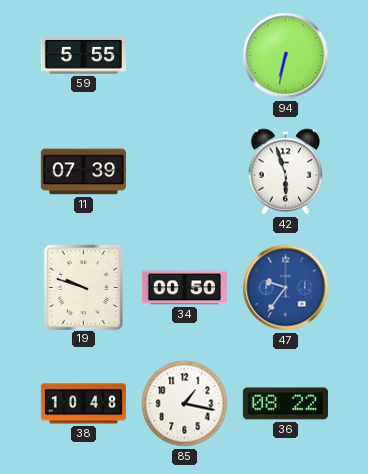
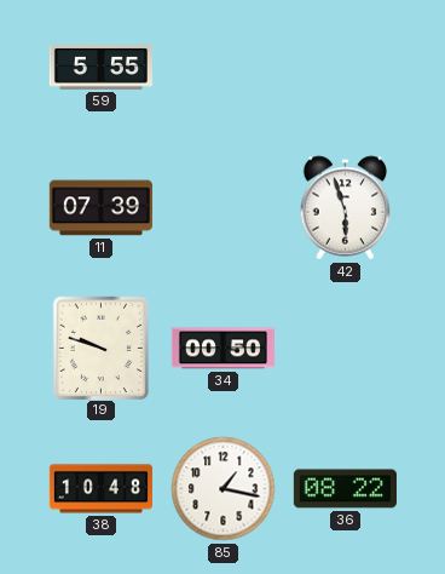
94: 6:32 -> none (286, 56)
47: 9:36 -> none (286, 288)
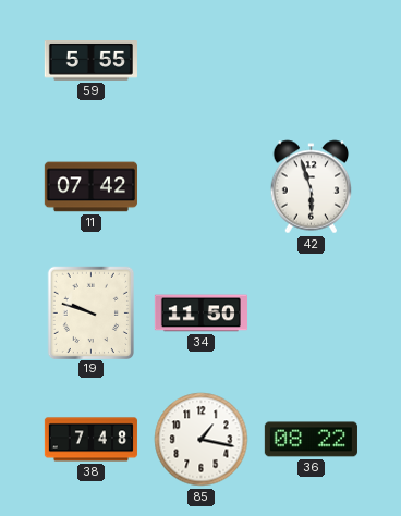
11: 07:39 -> 07:42 (90, 187)
34: 00:50 -> 11:50 (200, 314)
38: 10:48 -> 7:48 (90, 440)
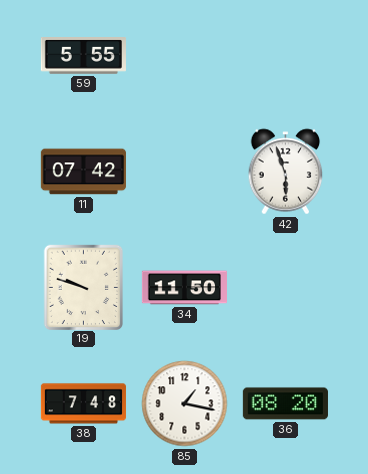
36: 08:22 -> 08:20 (285, 404)
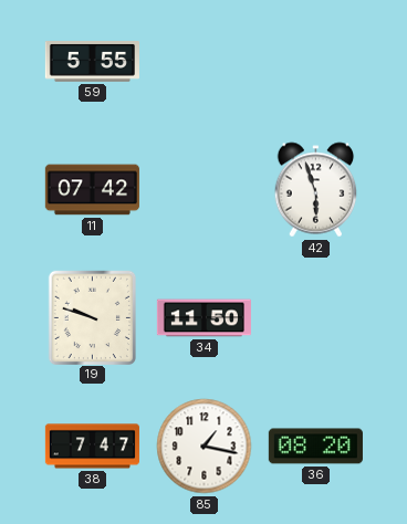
38: 7:48 -> 7:47 (92, 447)
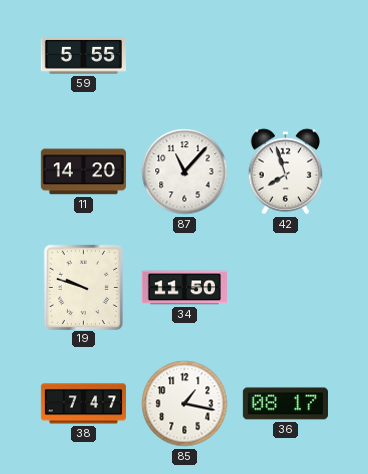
11: 07:42 -> 14:20 (83, 172)
87: none -> 11:07 (185, 172)
42: 5:57 -> 7:57 (286, 172)
36: 08:20 -> 08:17 (285, 404)
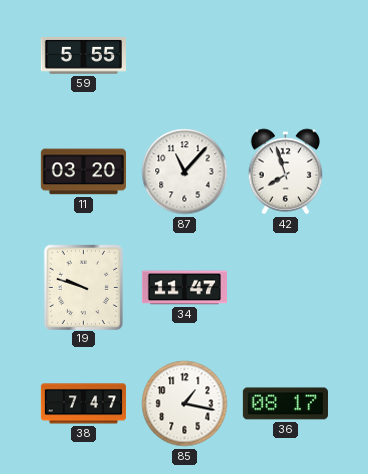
11: 14:20 -> 03:20 (83, 172)
34: 11:50 -> 11:47 (184, 288)
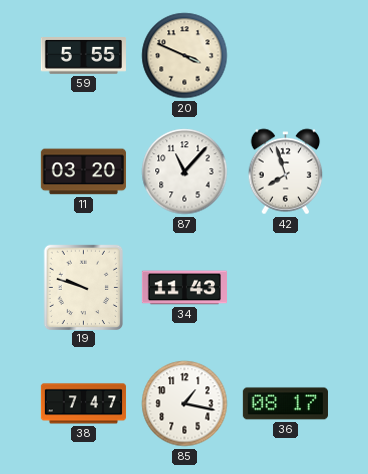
20: none -> 3:49 (185, 56)
34: 11:47 -> 11:43 (184, 288)
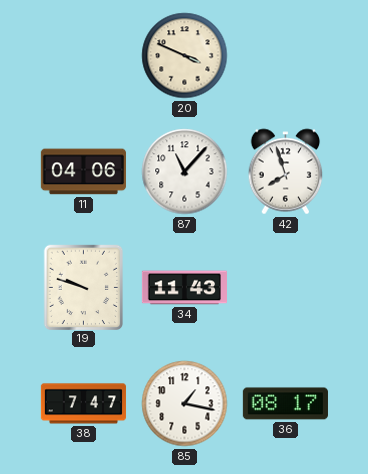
59: 5:55 -> none (83, 56)
11: 03:20 -> 04:06 (83, 172)
